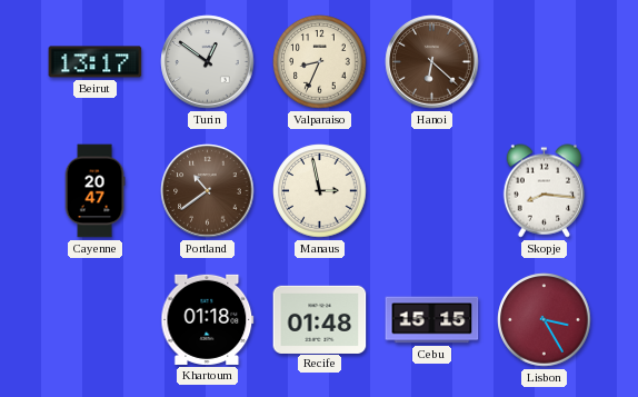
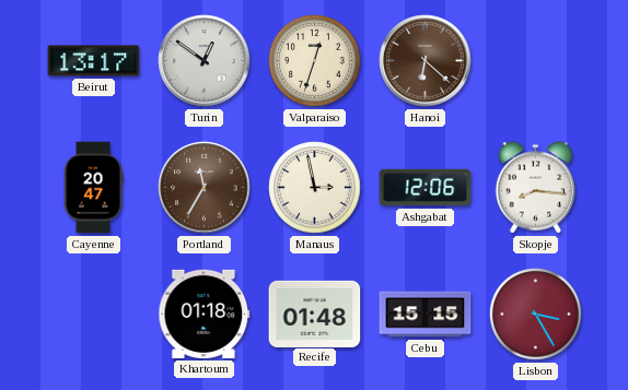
Valparaiso: 8:34 -> 12:33 (315, 61)
Portland: 10:39 -> 11:35 (205, 188)
Ashgabat: none -> 12:06 (426, 188)
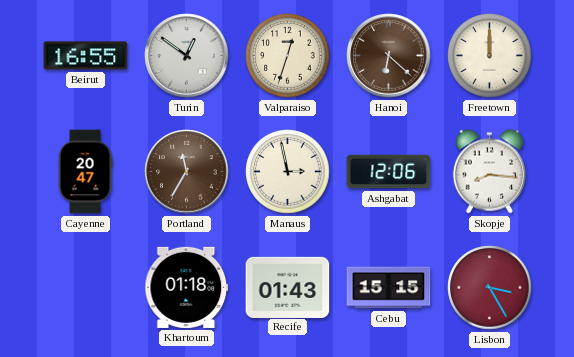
Beirut: 13:17 -> 16:55 (86, 56)
Freetown: none -> 12:00 (490, 56)
Recife: 01:48 -> 01:43 (288, 287)
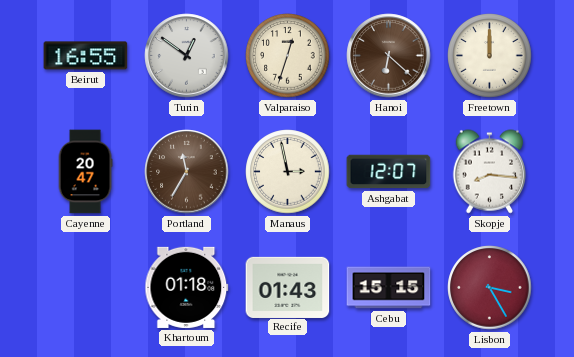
Ashgabat: 12:06 -> 12:07 (389, 172)
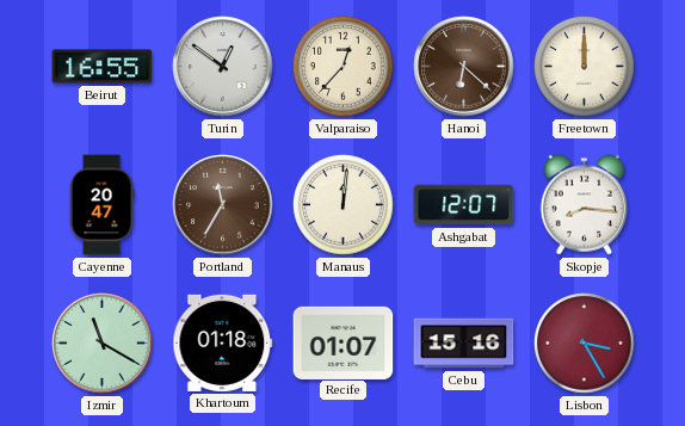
Valparaiso: 12:33 -> 12:37 (344, 67)
Manaus: 2:58 -> 12:01 (344, 205)
Izmir: none -> 11:20 (103, 344)
Recife: 01:43 -> 01:07 (344, 342)
Cebu: 15:15 -> 15:16 (464, 344)
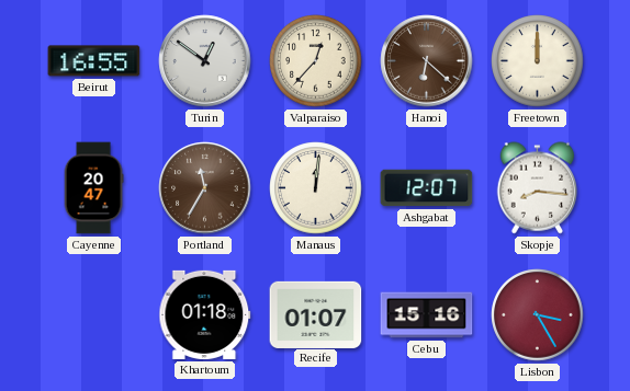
Izmir: 11:20 -> none (103, 344)
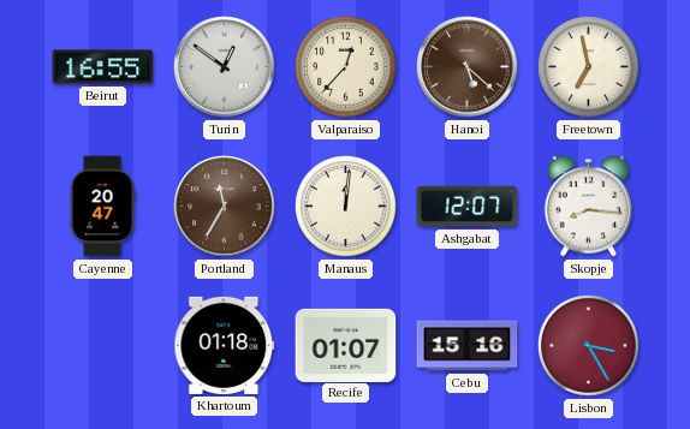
Hanoi: 6:22 -> 5:22 (468, 67)
Freetown: 12:00 -> 6:58 (589, 67)
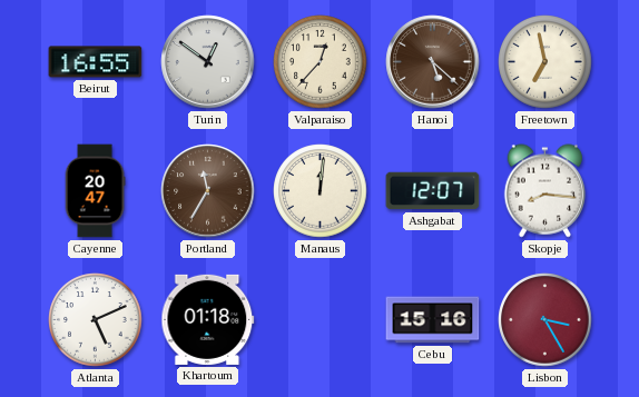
Atlanta: none -> 5:11 (96, 320)
Recife: 01:07 -> none (346, 345)
